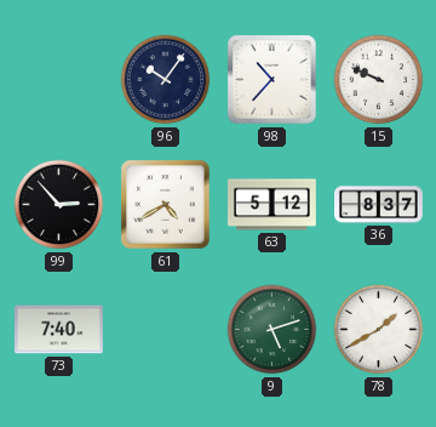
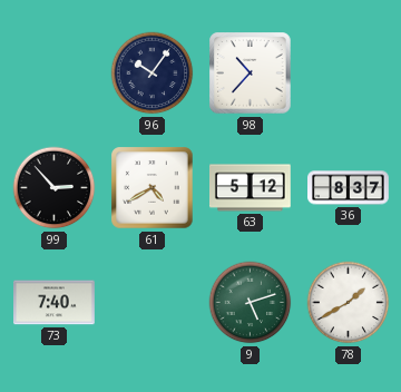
15: 9:49 -> none (379, 80)
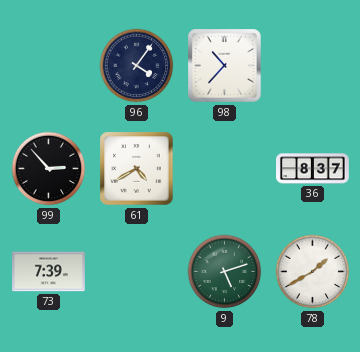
96: 10:06 -> 4:06 (137, 66)
63: 5:12 -> none (251, 188)
73: 7:40 -> 7:39 (49, 272)
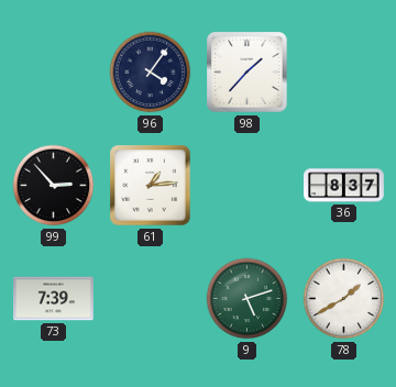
98: 10:37 -> 1:37 (248, 73)
61: 4:40 -> 1:14 (151, 186)
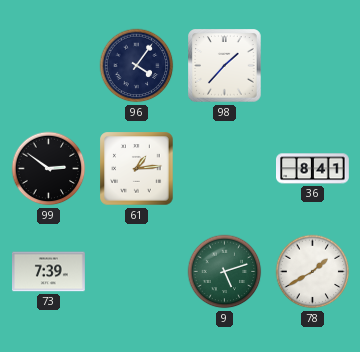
99: 2:53 -> 2:51 (49, 169)
36: 8:37 -> 8:41 (313, 169)
